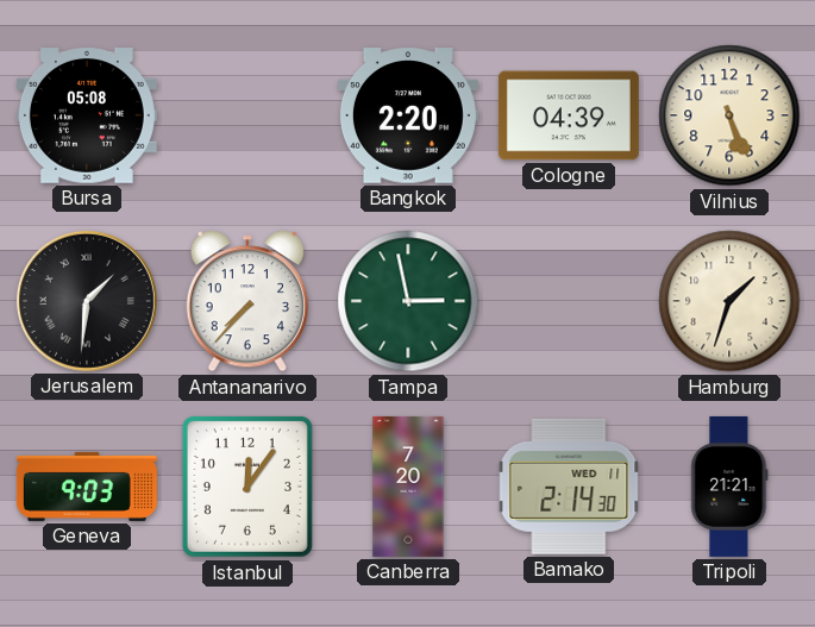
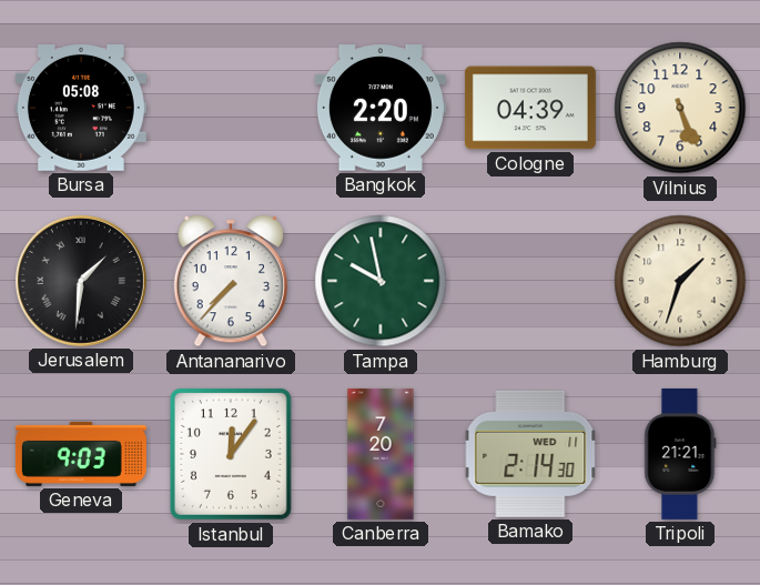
Tampa: 2:58 -> 9:58 (381, 281)
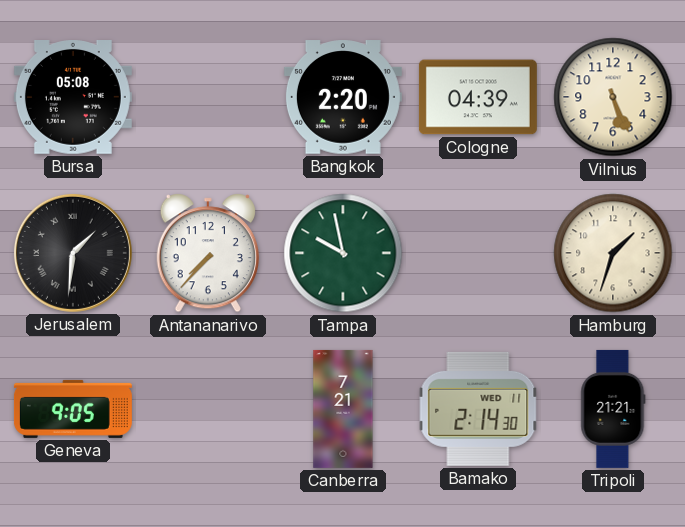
Geneva: 9:03 -> 9:05 (73, 409)
Istanbul: 12:06 -> none (231, 454)
Canberra: 7:20 -> 7:21 (343, 409)
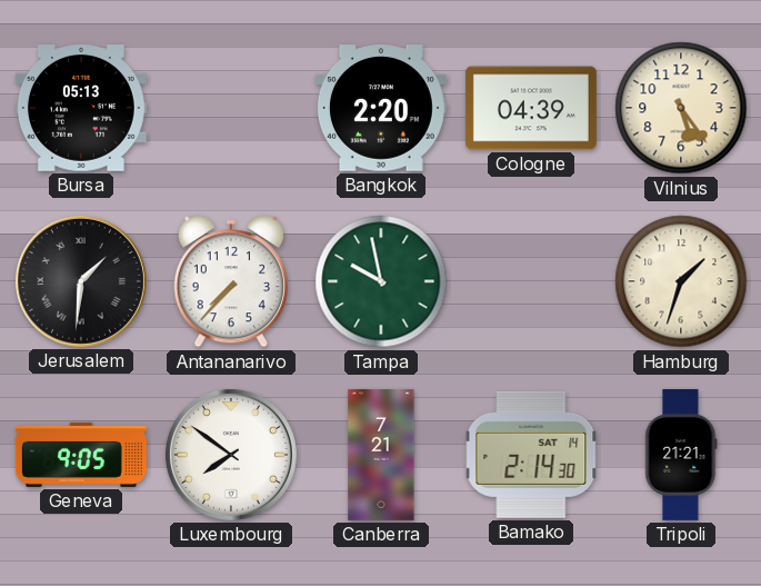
Bursa: 05:08 -> 05:13 (81, 109)
Vilnius: 5:26 -> 5:24 (681, 108)
Luxembourg: none -> 7:51 (231, 455)
Bamako date: WED 11 -> SAT 14 (531, 455)
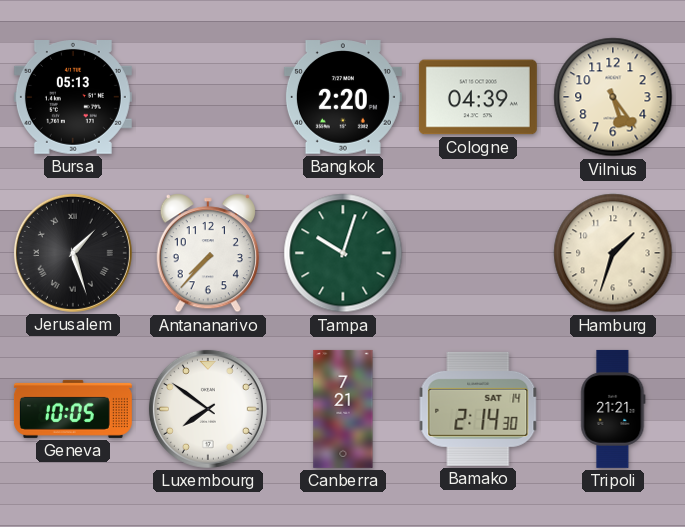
Jerusalem: 1:31 -> 1:27 (73, 253)
Tampa: 9:58 -> 10:03 (343, 253)
Geneva: 9:05 -> 10:05 (73, 409)
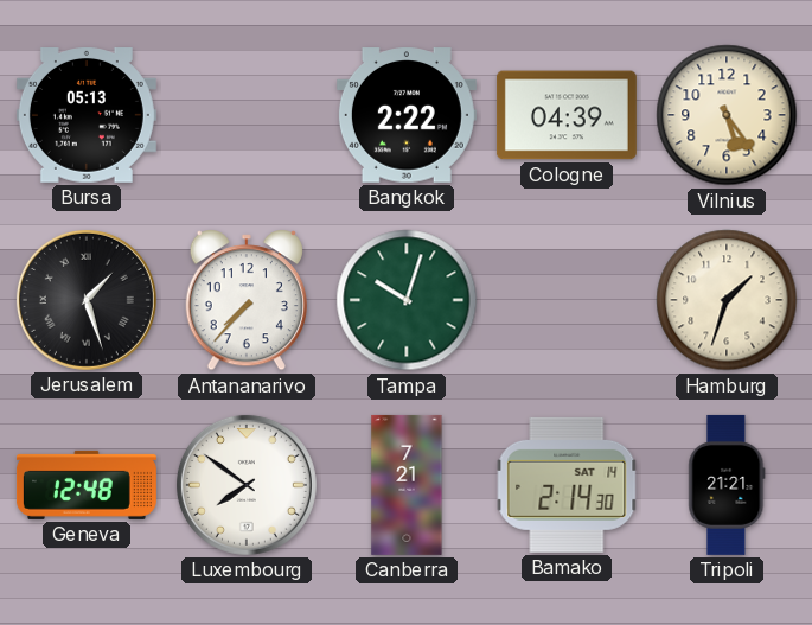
Bangkok: 2:20 -> 2:22 (407, 115)
Geneva: 10:05 -> 12:48 (87, 485)
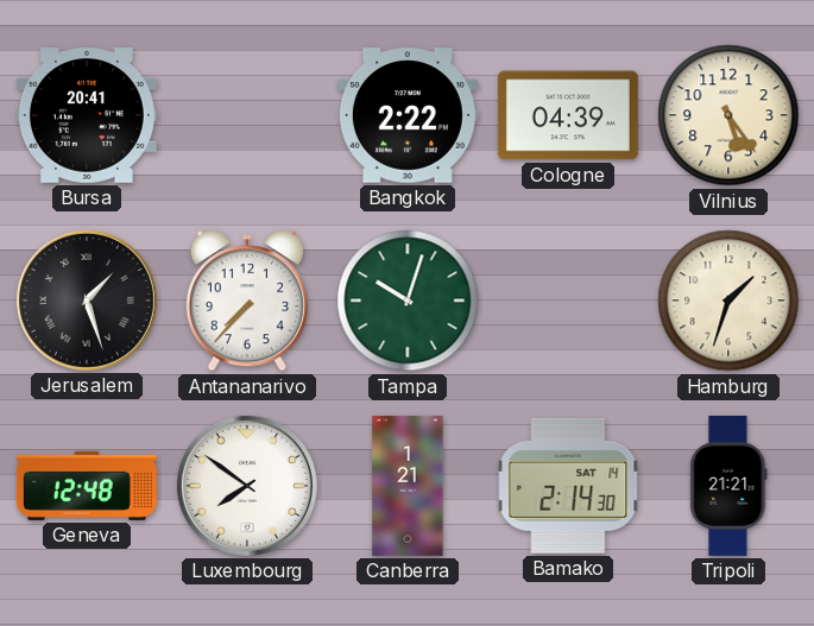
Bursa: 05:13 -> 20:41 (87, 116)
Canberra: 7:21 -> 1:21 (408, 486)
